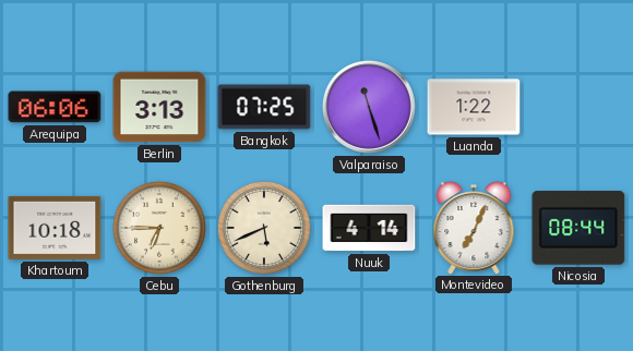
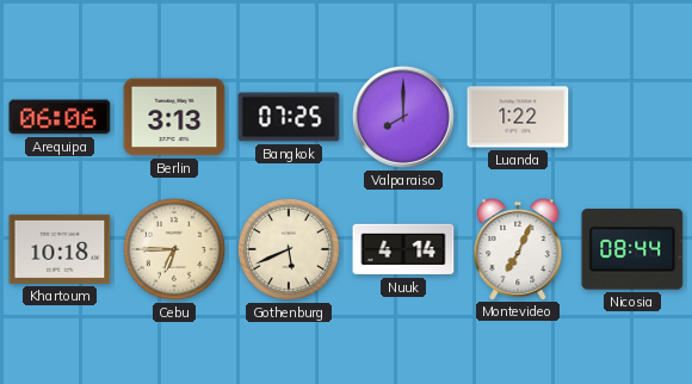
Valparaiso: 11:27 -> 8:00 (403, 117)
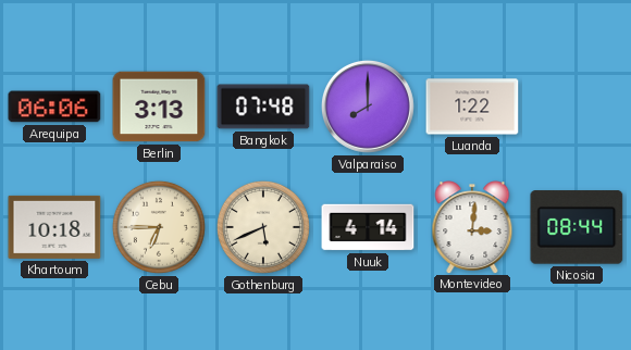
Bangkok: 07:25 -> 07:48 (263, 107)
Montevideo: 7:04 -> 3:01 (472, 227)
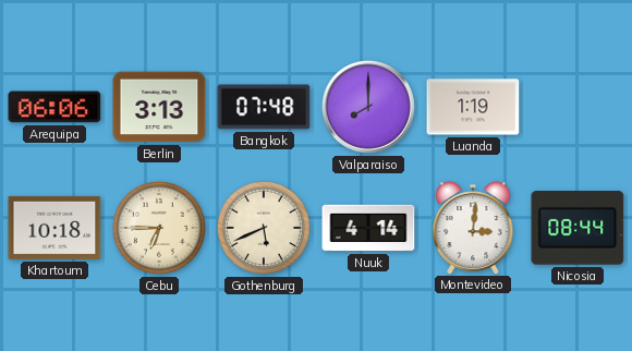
Luanda: 1:22 -> 1:19 (473, 107)
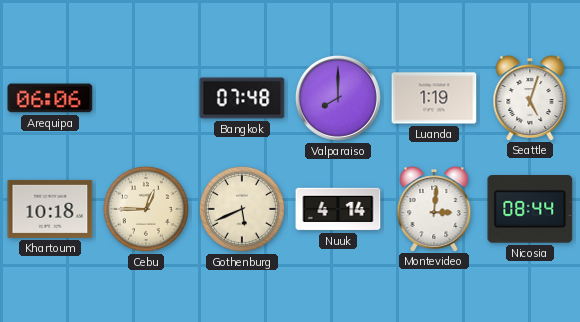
Berlin: 3:13 -> none (159, 107)
Seattle: none -> 5:03 (530, 98)
Cebu: 6:45 -> 12:45 (146, 209)
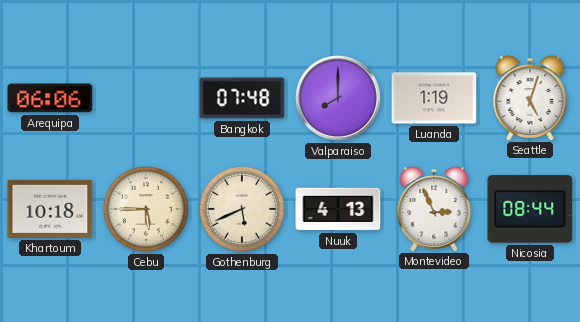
Cebu: 12:45 -> 5:45 (146, 209)
Nuuk: 4:14 -> 4:13 (338, 209)
Montevideo: 3:01 -> 2:56 (434, 209)
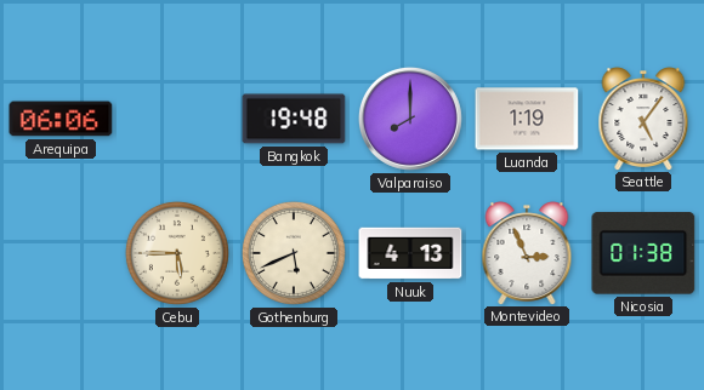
Bangkok: 07:48 -> 19:48 (294, 119)
Seattle: 5:03 -> 5:06 (643, 119)
Khartoum: 10:18 -> none (50, 209)
Nicosia: 08:44 -> 01:38 (643, 253)
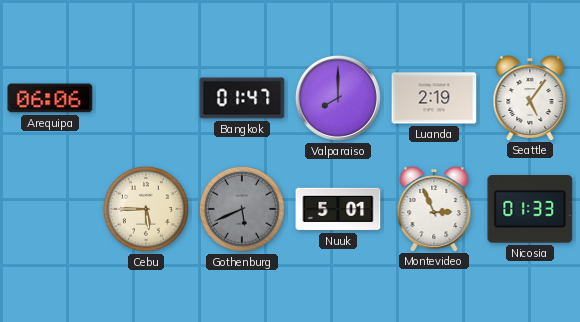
Bangkok: 19:48 -> 01:47 (242, 98)
Luanda: 1:19 -> 2:19 (434, 98)
Gothenburg dial: cream -> grey (242, 209)
Nuuk: 4:13 -> 5:01 (338, 209)
Nicosia: 01:38 -> 01:33 (530, 209)
